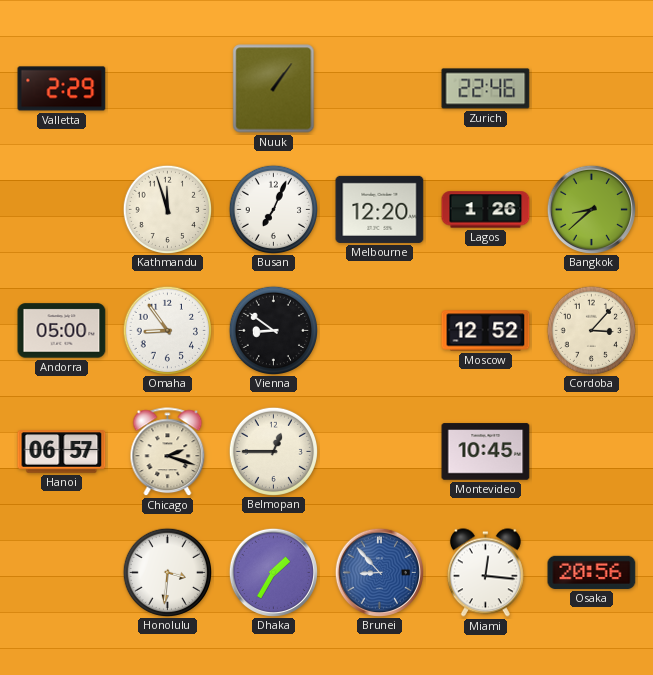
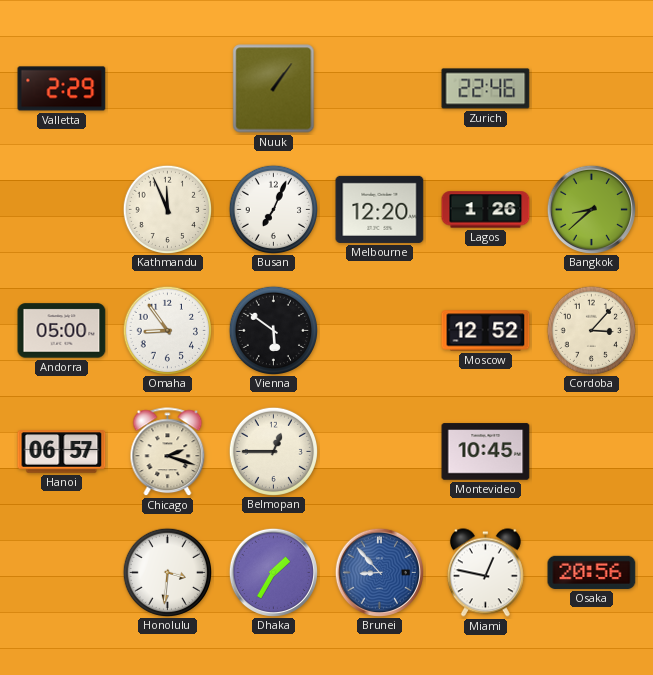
Kathmandu: 11:57 -> 11:56 (167, 209)
Vienna: 8:51 -> 5:51 (273, 330)
Miami: 12:16 -> 12:47 (485, 573)
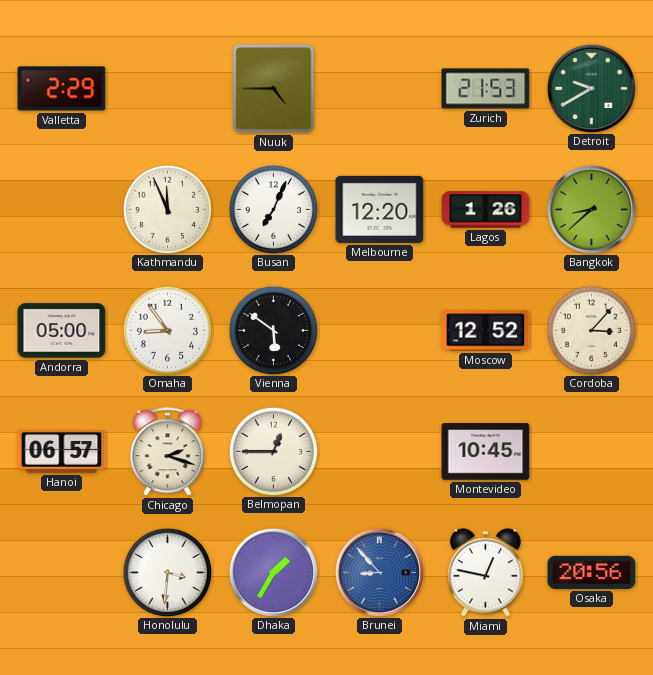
Nuuk: 1:06 -> 4:45 (274, 89)
Zurich: 22:46 -> 21:53 (486, 89)
Detroit: none -> 9:40 (591, 88)
